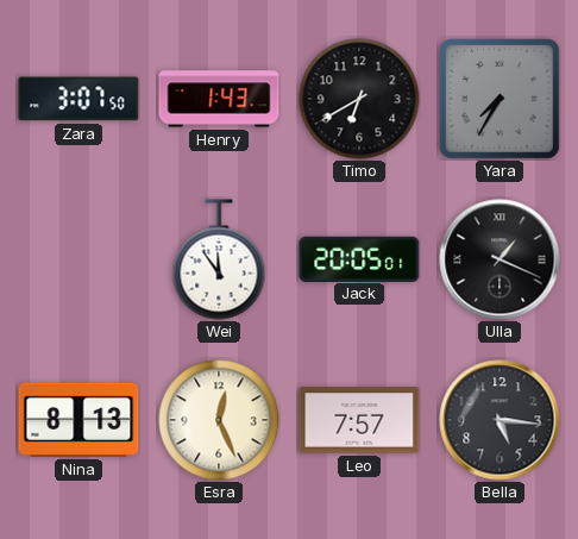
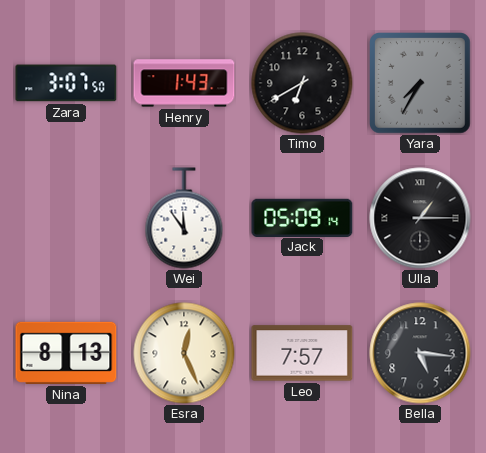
Jack: 20:05 -> 05:09 (302, 217)
Ulla: 1:19 -> 1:15 (420, 218)
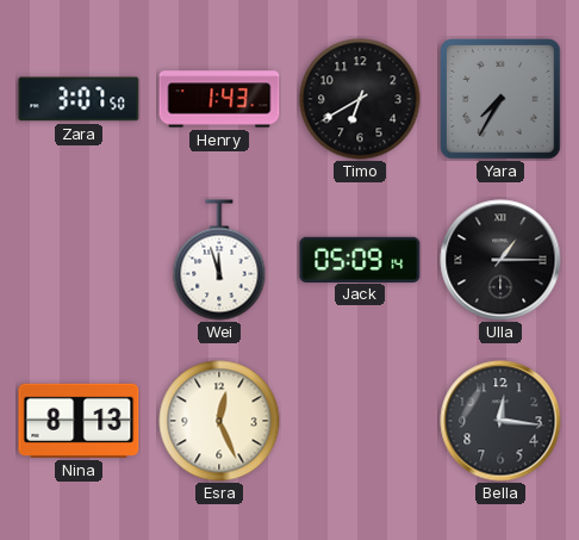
Wei: 11:54 -> 11:57 (219, 260)
Leo: 7:57 -> none (302, 353)
Bella: 5:16 -> 12:16 (500, 421)
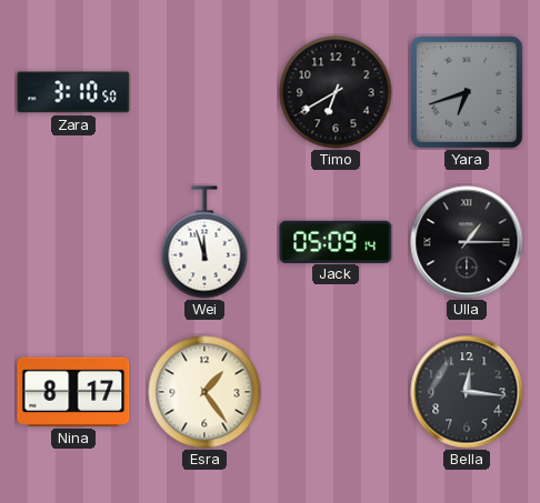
Zara: 3:07 -> 3:10 (73, 92)
Henry: 1:43 -> none (219, 99)
Yara: 7:35 -> 6:42 (468, 93)
Nina: 8:13 -> 8:17 (73, 392)
Esra: 12:26 -> 1:24 (204, 392)
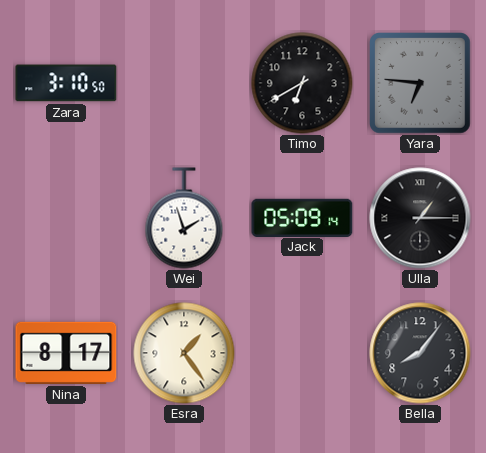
Yara: 6:42 -> 6:46 (421, 84)
Wei: 11:57 -> 1:57 (184, 218)
Bella: 12:16 -> 8:06 (420, 353)
